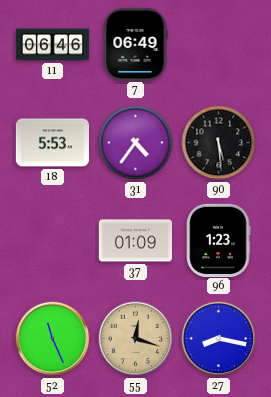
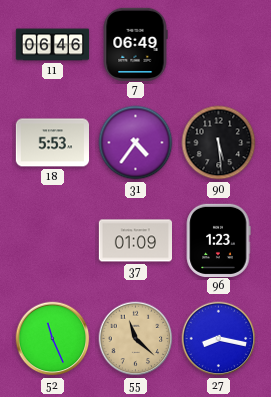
55: 12:18 -> 11:22 (136, 339)
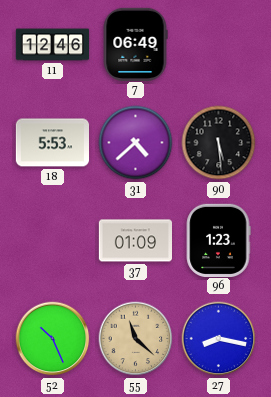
11: 06:46 -> 12:46 (53, 45)
31: 4:36 -> 4:38 (136, 143)
52: 11:26 -> 10:26 (53, 339)
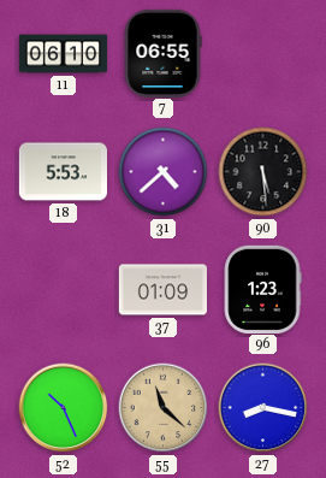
11: 12:46 -> 06:10 (64, 54)
7: 06:49 -> 06:55 (162, 53)
